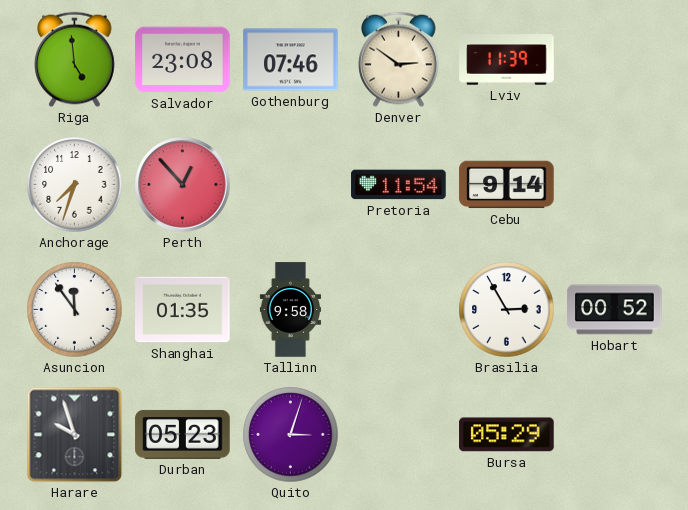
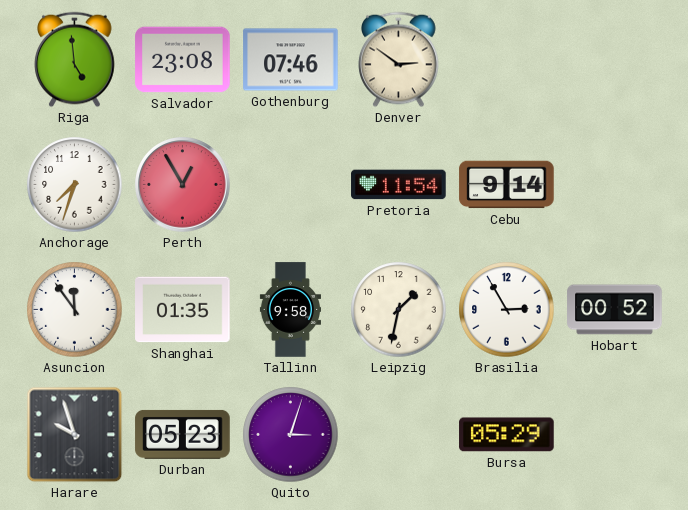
Lviv: 11:39 -> none (507, 60)
Perth: 12:53 -> 12:55 (183, 185)
Leipzig: none -> 1:32 (399, 310)
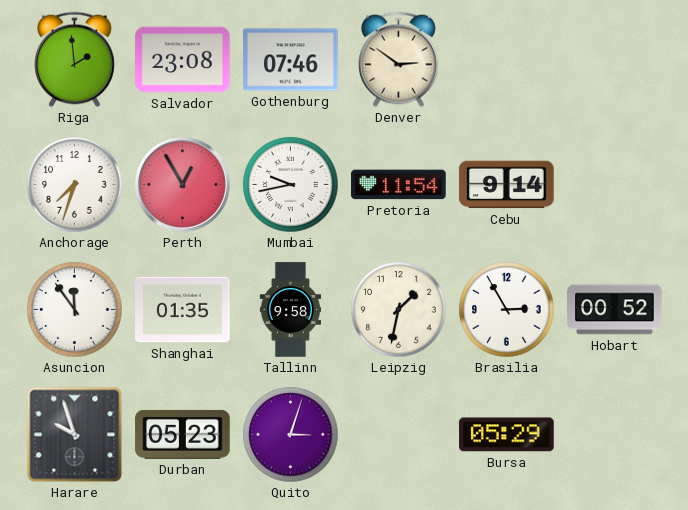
Riga: 4:59 -> 1:59 (75, 60)
Mumbai: none -> 9:43 (291, 185)
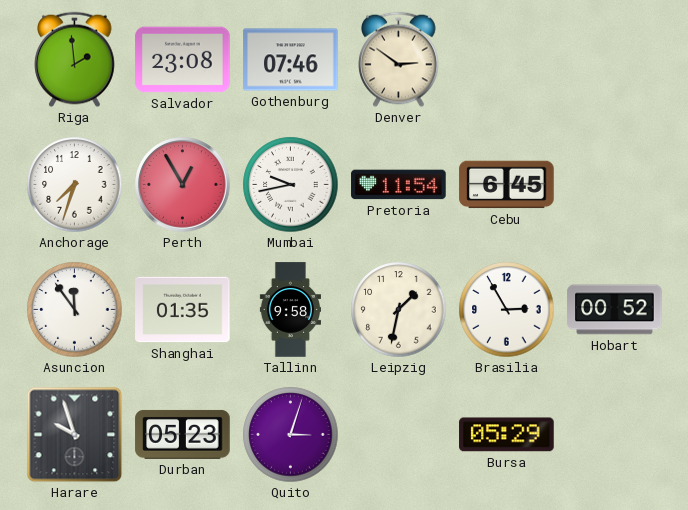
Cebu: 9:14 -> 6:45 (507, 185)
